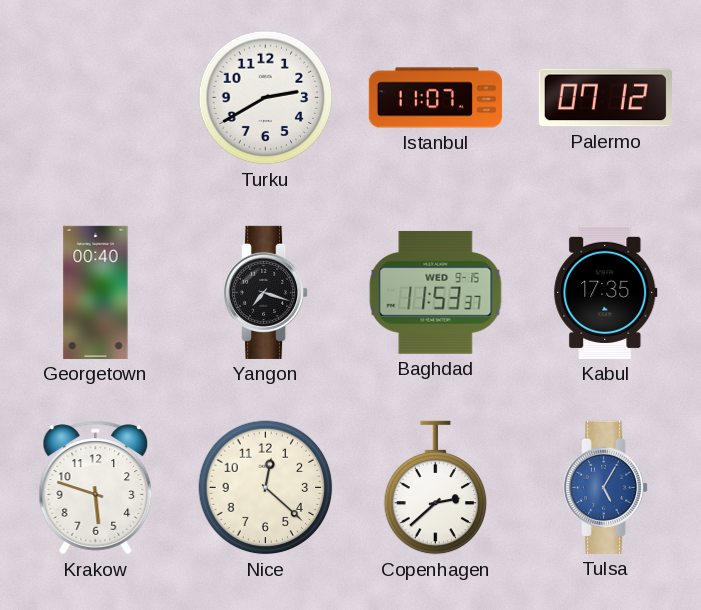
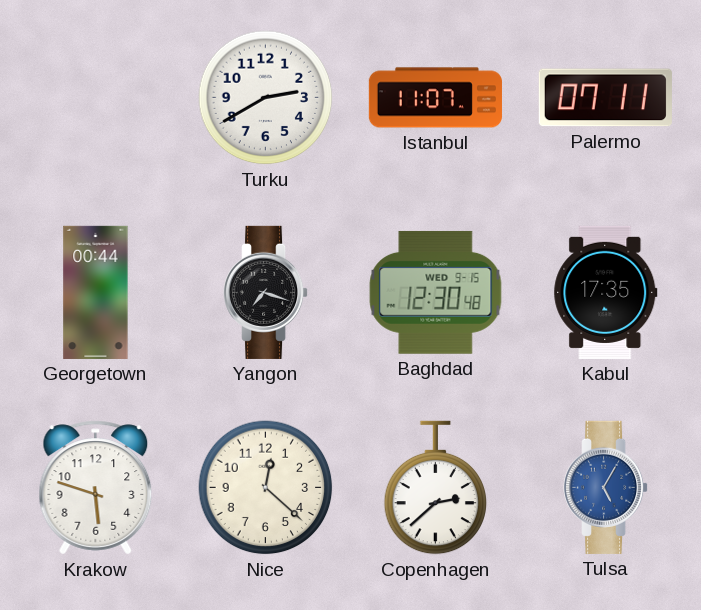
Palermo: 07:12 -> 07:11 (605, 98)
Georgetown: 00:40 -> 00:44 (96, 292)
Baghdad: 11:53 -> 12:30 (436, 292)
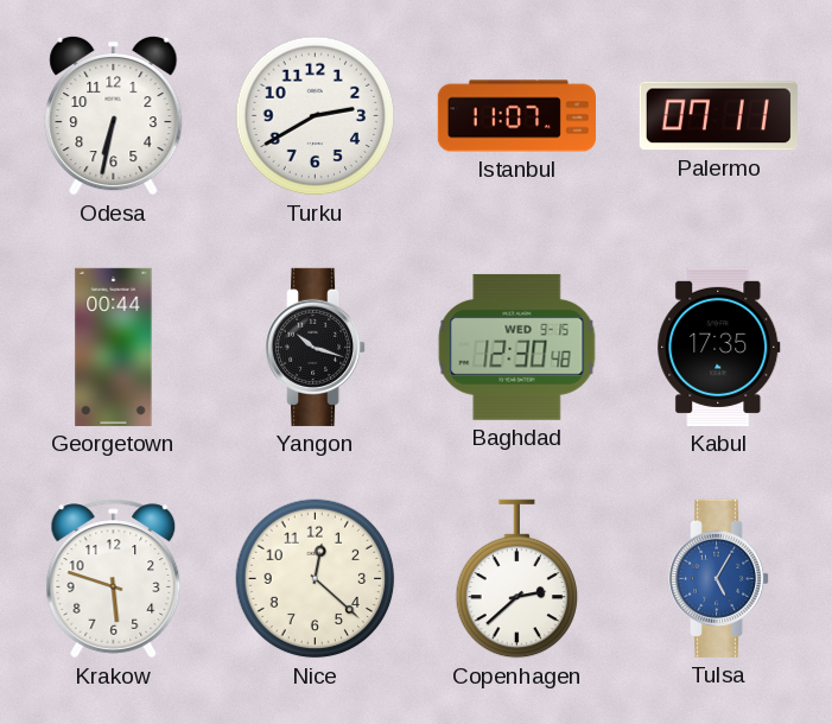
Odesa: none -> 6:32 (114, 115)
Yangon: 7:18 -> 10:18 (317, 347)
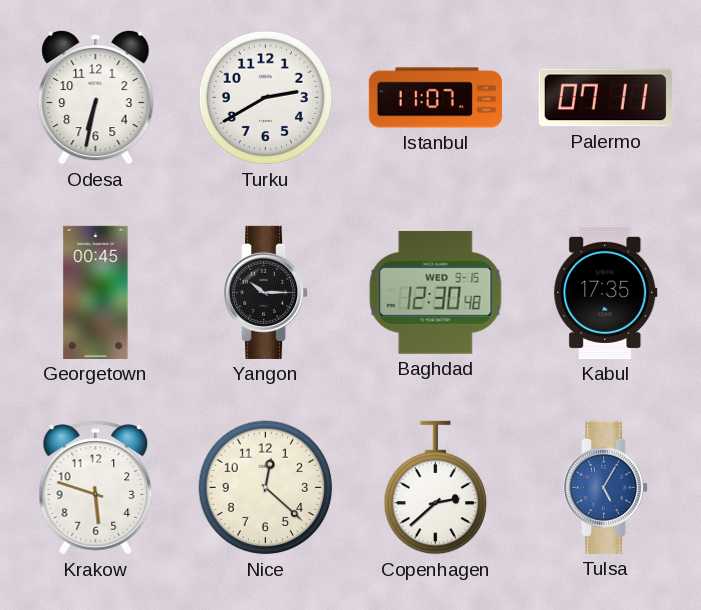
Georgetown: 00:44 -> 00:45 (96, 292)
Yangon: 10:18 -> 10:15 (267, 292)
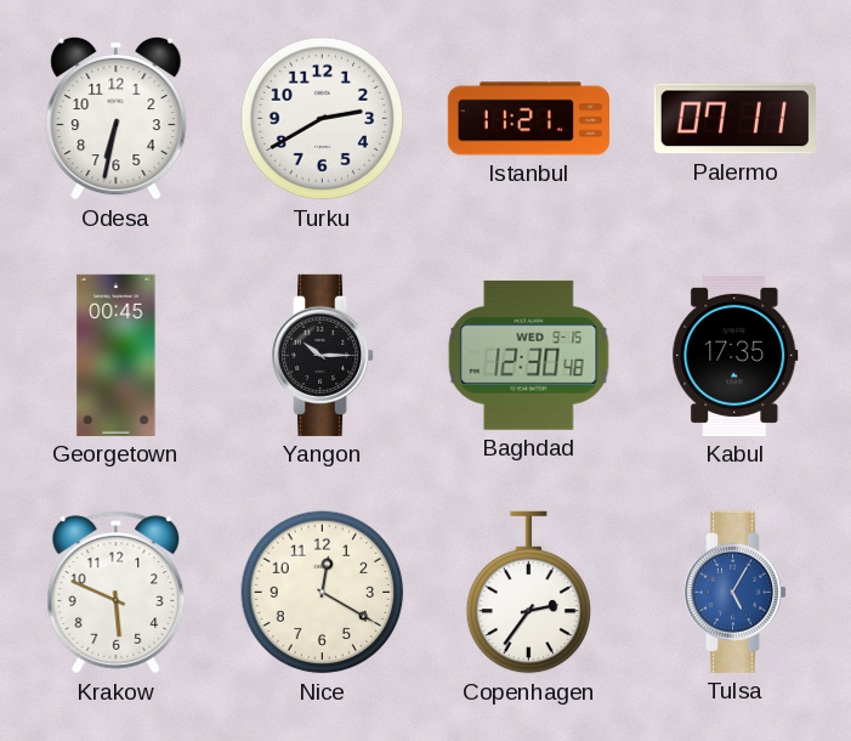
Istanbul: 11:07 -> 11:21 (528, 119)
Krakow: 5:48 -> 5:49 (117, 593)
Nice: 12:22 -> 12:20 (323, 593)
Copenhagen: 2:38 -> 2:36 (529, 593)
